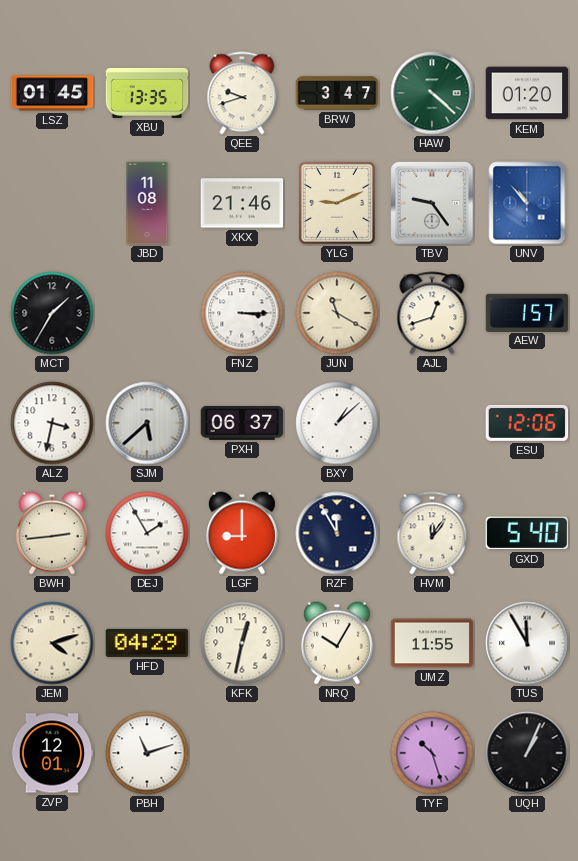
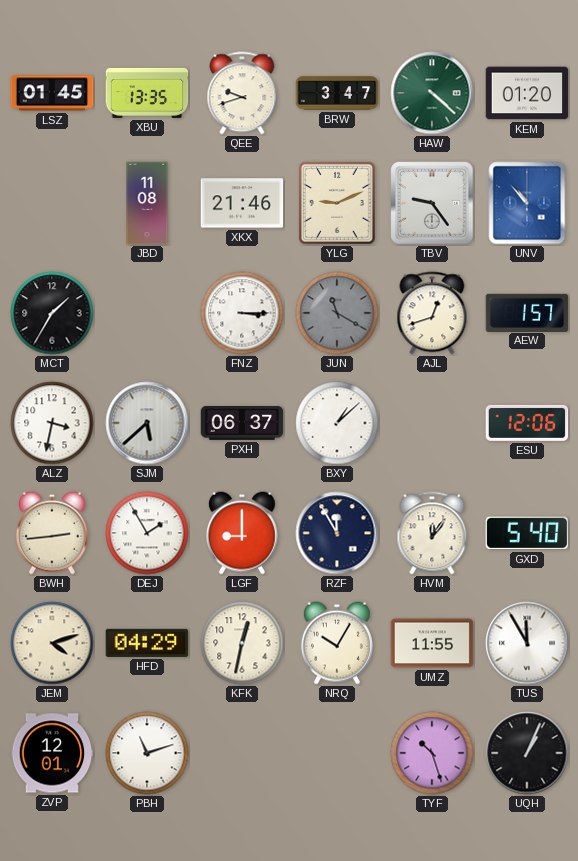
JUN dial: cream -> grey (337, 313)
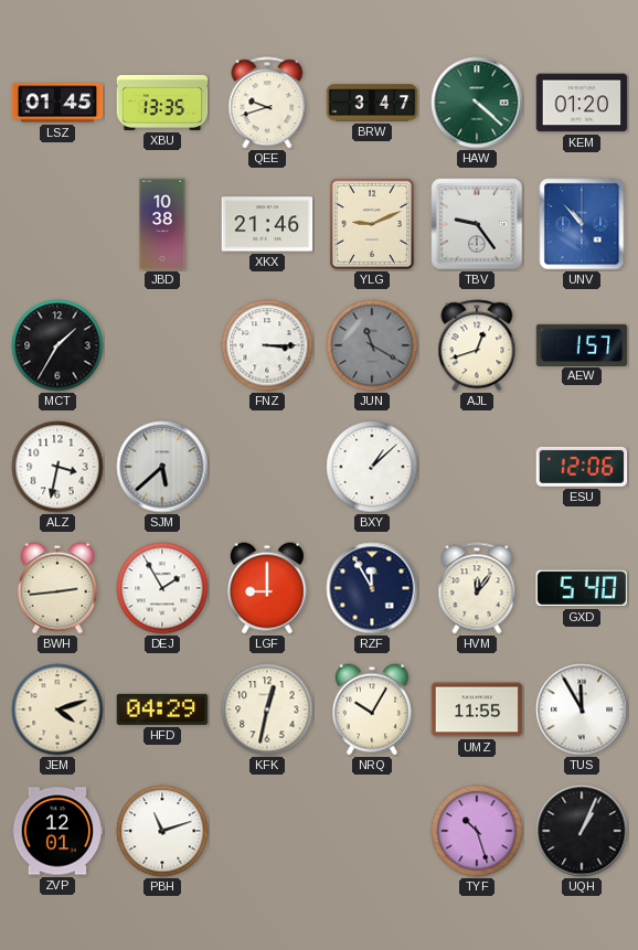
JBD: 11:08 -> 10:38 (162, 224)
PXH: 06:37 -> none (242, 423)
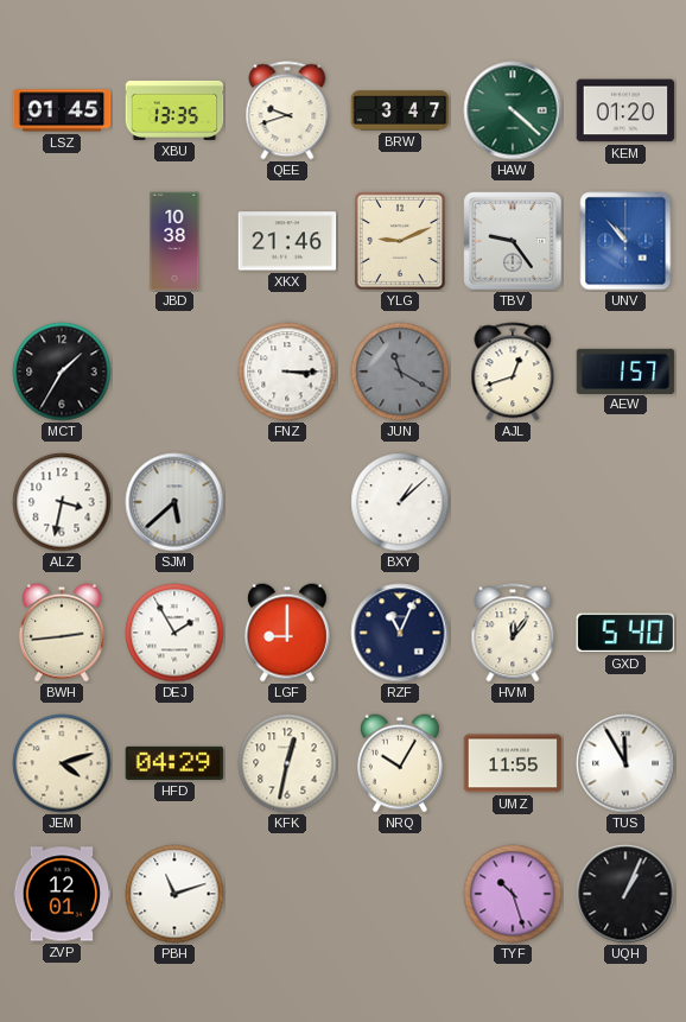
ESU: 12:06 -> none (582, 467)
RZF: 11:55 -> 11:04 (400, 633)
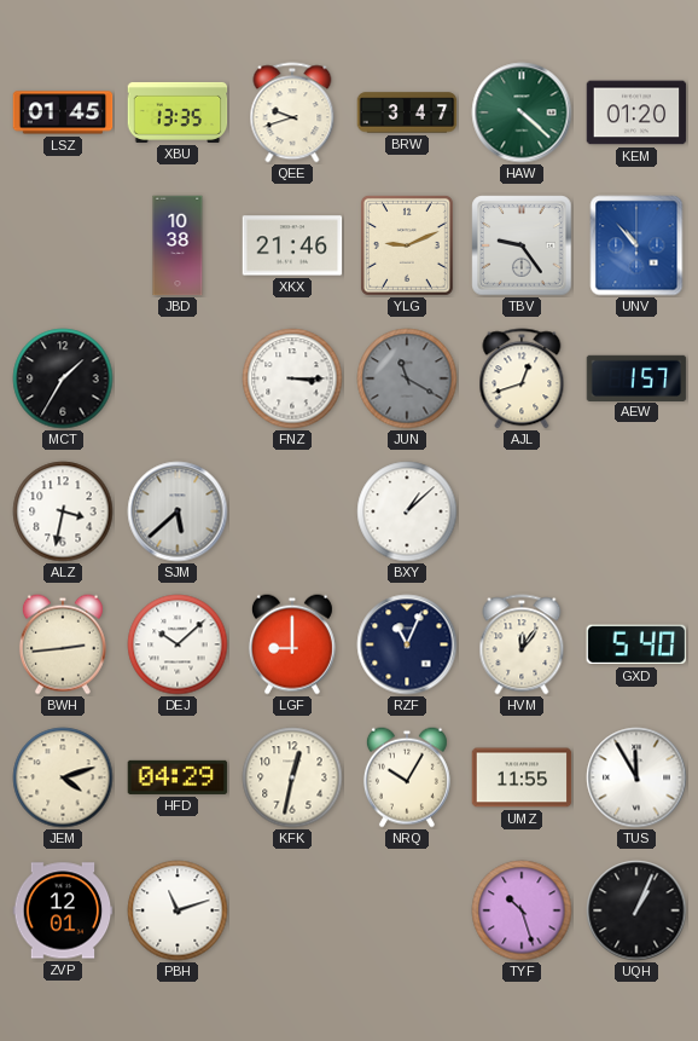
DEJ: 1:55 -> 10:08 (178, 644)
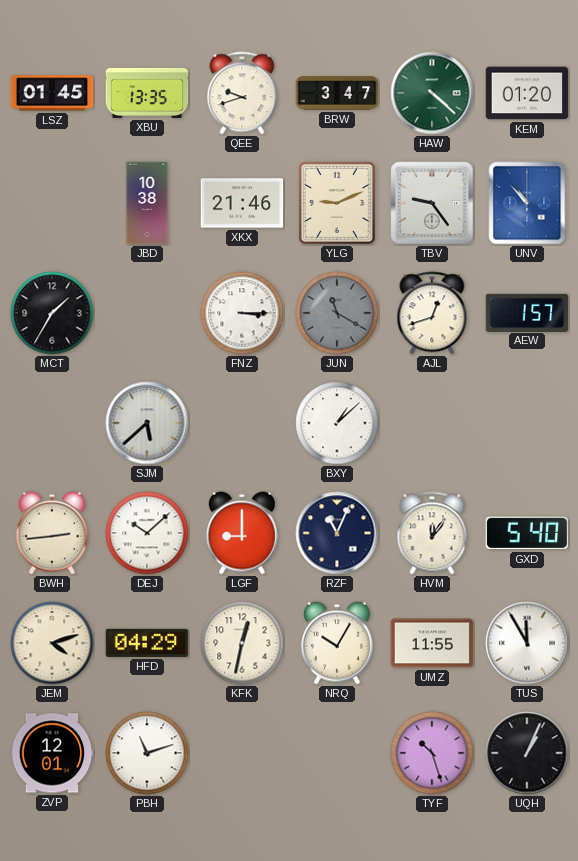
ALZ: 3:32 -> none (63, 511)
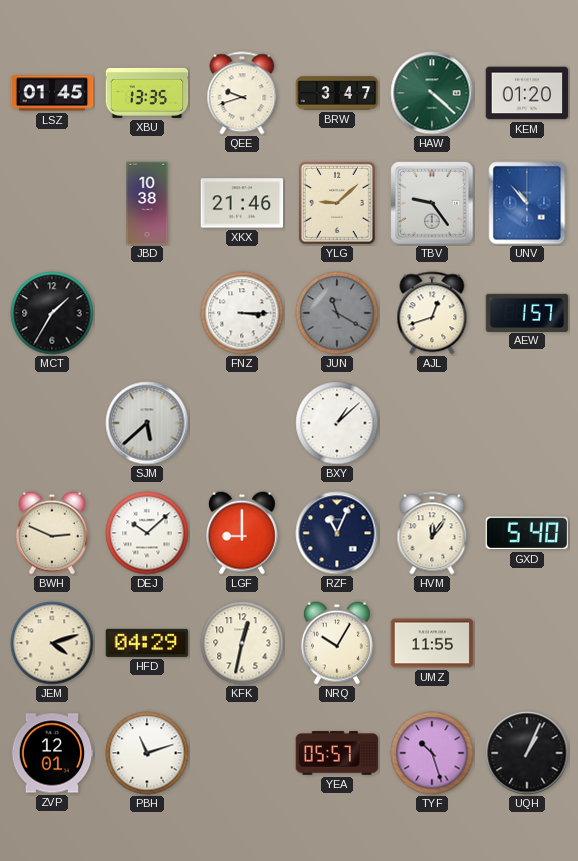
YLG: 9:11 -> 9:08 (337, 203)
BWH: 2:44 -> 2:49 (52, 533)
TUS: 11:55 -> none (527, 643)
YEA: none -> 05:57 (337, 753)
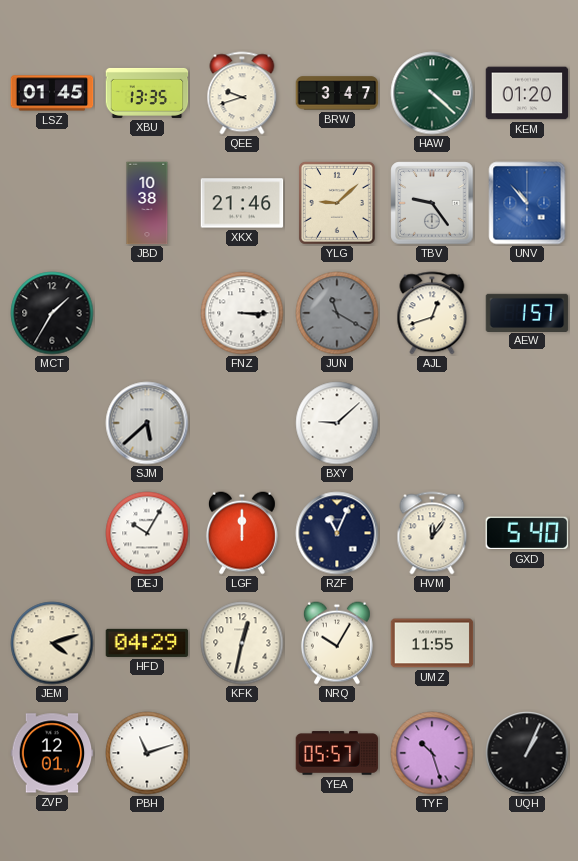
BXY: 1:08 -> 9:08 (337, 423)
BWH: 2:49 -> none (52, 533)
DEJ: 10:08 -> 10:05 (147, 533)
LGF: 9:00 -> 12:00 (242, 533)
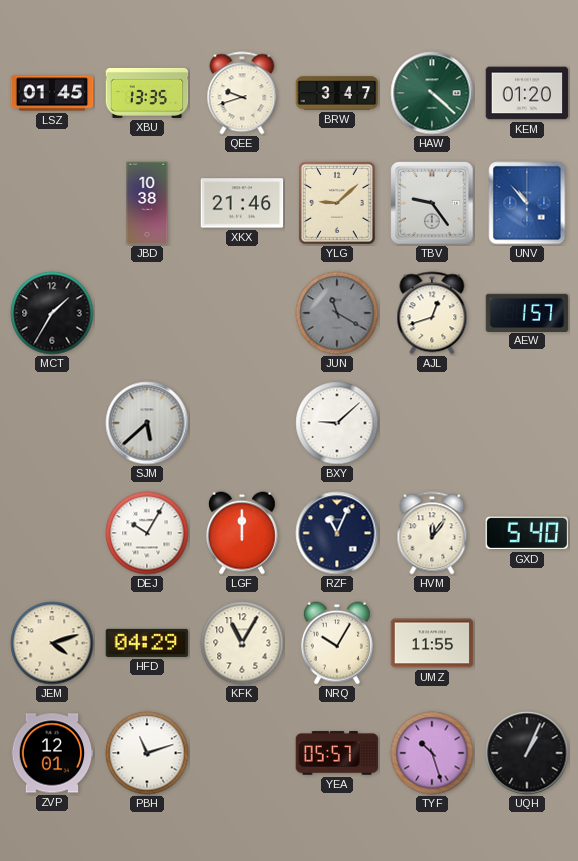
FNZ: 3:15 -> none (242, 313)
KFK: 12:32 -> 11:05 (242, 643)
